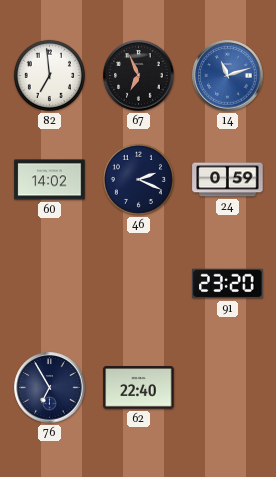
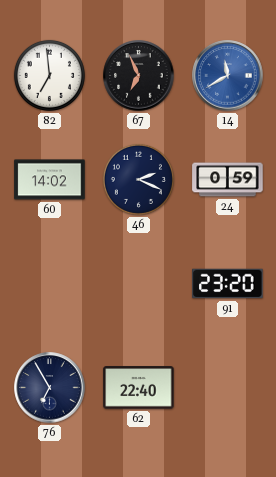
14: 11:12 -> 11:40 (228, 76)
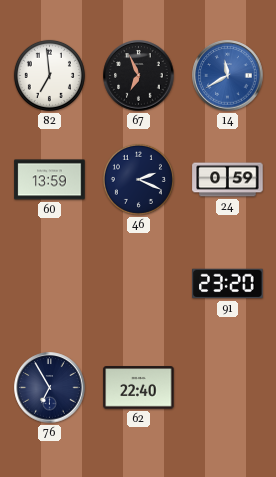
60: 14:02 -> 13:59 (50, 180)
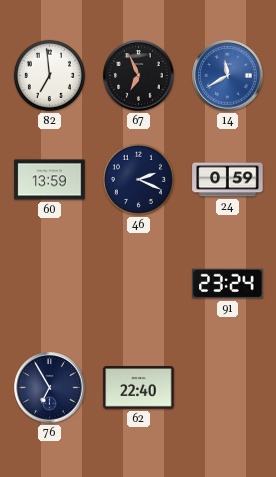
91: 23:20 -> 23:24 (228, 284)
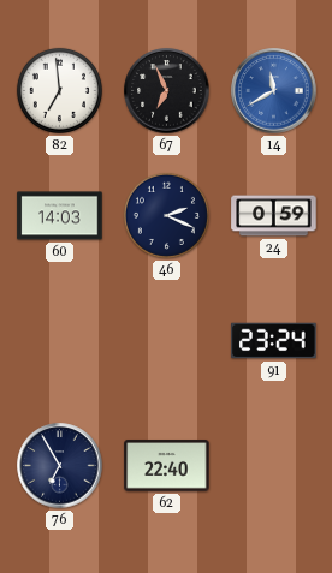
60: 13:59 -> 14:03 (60, 216)
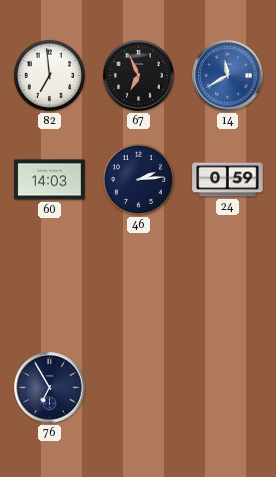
46: 2:19 -> 2:14 (138, 179)
91: 23:24 -> none (274, 341)
62: 22:40 -> none (167, 466)
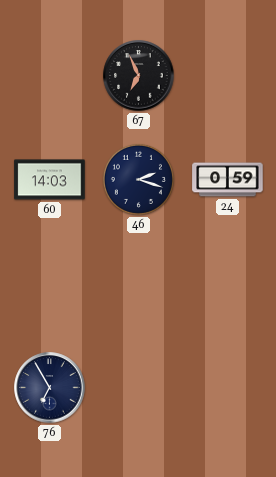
82: 6:59 -> none (49, 75)
14: 11:40 -> none (228, 76)
46: 2:14 -> 2:18 (138, 179)
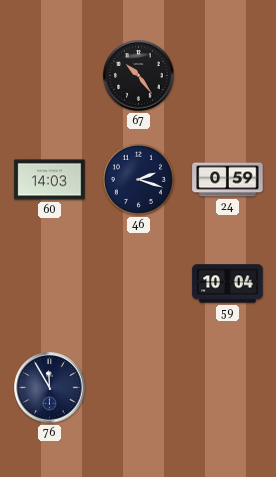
67: 6:56 -> 10:24 (139, 76)
59: none -> 10:04 (228, 284)
76: 6:55 -> 11:55 (50, 388)
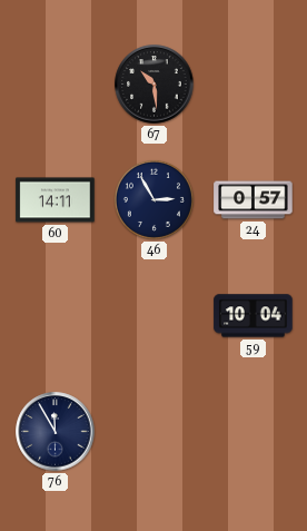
67: 10:24 -> 10:29 (155, 85)
60: 14:03 -> 14:11 (56, 200)
46: 2:18 -> 2:55 (153, 199)
24: 0:59 -> 0:57 (254, 200)
